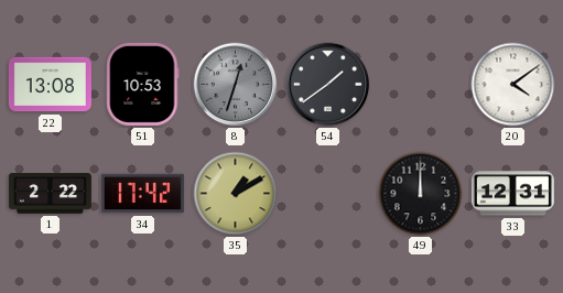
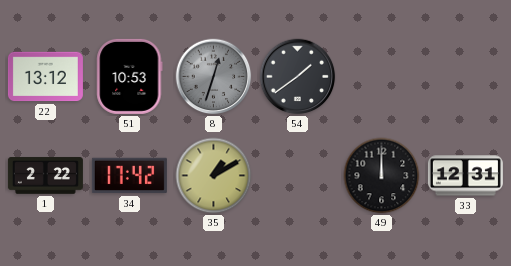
22: 13:08 -> 13:12 (45, 77)
20: 4:09 -> none (513, 85)
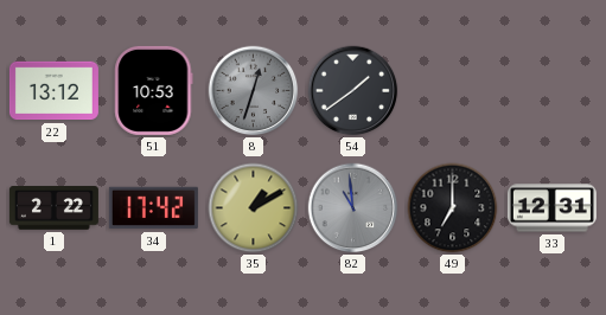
82: none -> 10:59 (353, 208)
49: 12:00 -> 7:00 (453, 208)
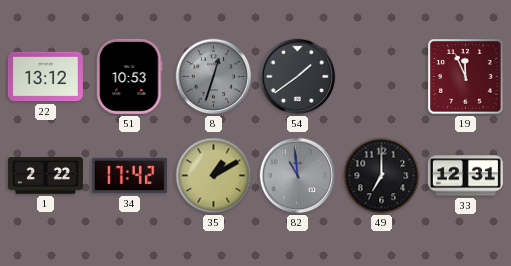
19: none -> 11:56 (466, 77)
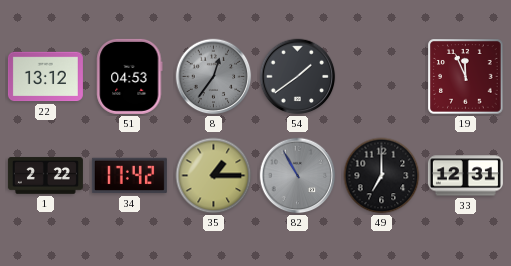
51: 10:53 -> 04:53 (130, 76)
8: 12:33 -> 12:36 (214, 77)
35: 1:10 -> 1:15 (214, 176)
82: 10:59 -> 10:55 (298, 176)
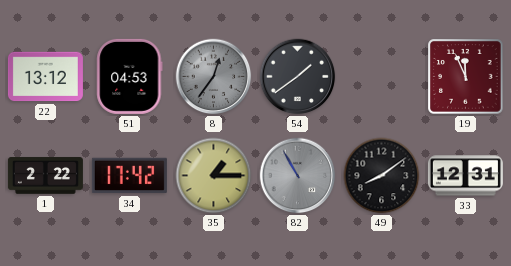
49: 7:00 -> 8:09 (382, 176)
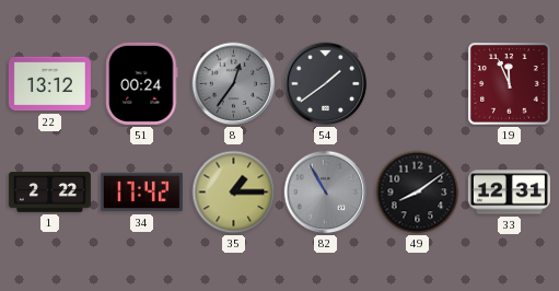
51: 04:53 -> 00:24 (142, 83)
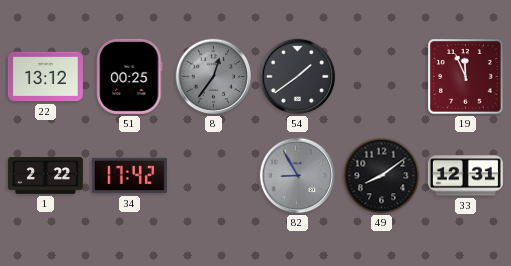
51: 00:24 -> 00:25 (130, 76)
35: 1:15 -> none (234, 193)
82: 10:55 -> 8:55 (298, 176)
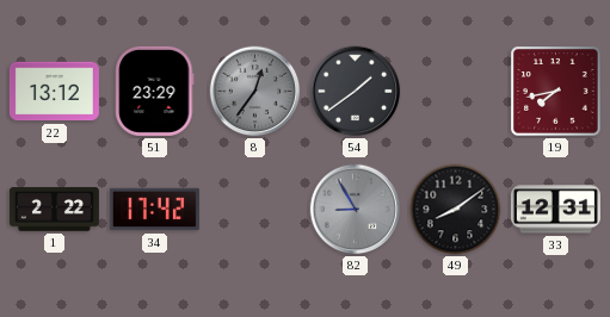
51: 00:25 -> 23:29 (155, 91)
19: 11:56 -> 7:43 (556, 92)
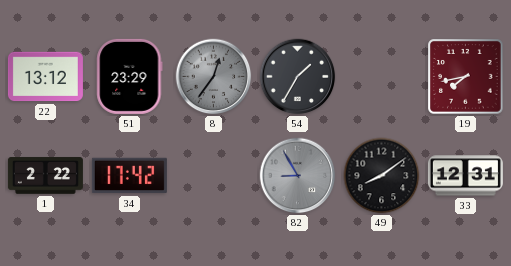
54: 1:39 -> 1:35 (298, 77)
